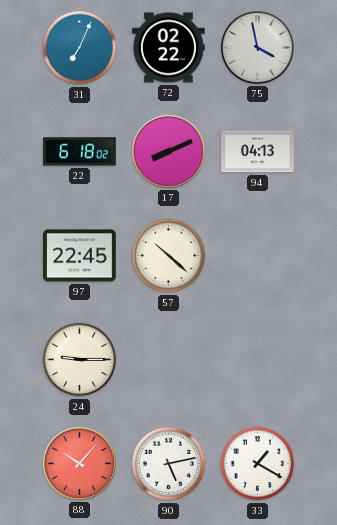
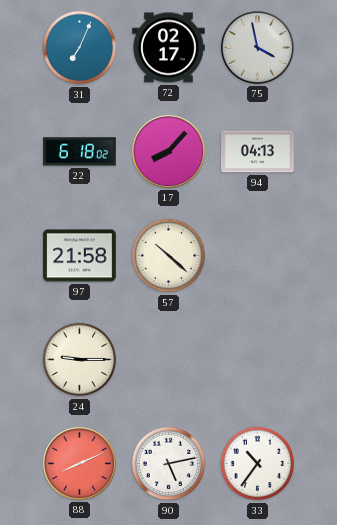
72: 02:22 -> 02:17 (169, 48)
17: 8:11 -> 8:07 (168, 151)
97: 22:45 -> 21:58 (80, 256)
88: 10:07 -> 8:11 (79, 463)
33: 1:20 -> 10:36 (258, 464)
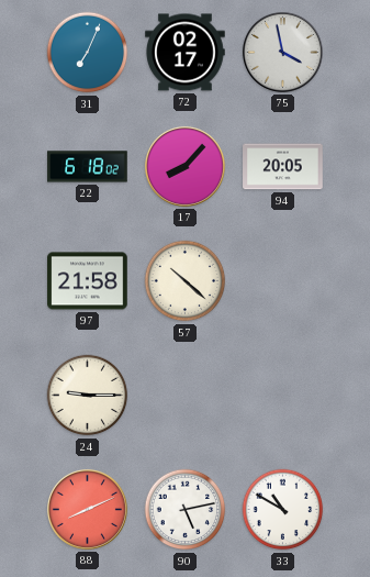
94: 04:13 -> 20:05 (283, 167)
33: 10:36 -> 10:50 (283, 510)
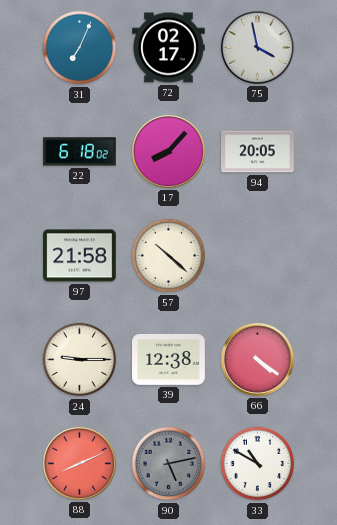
39: none -> 12:38 (169, 360)
66: none -> 4:21 (257, 359)
90 dial: white -> grey (169, 464)
